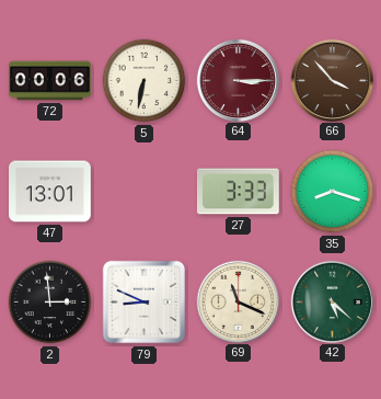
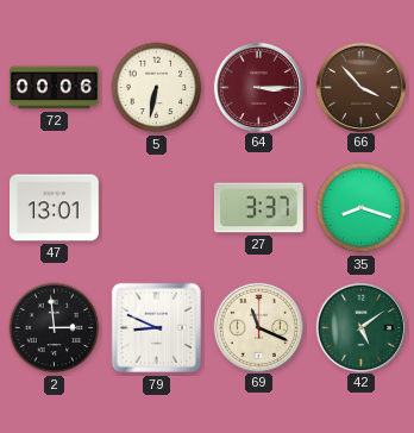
27: 3:33 -> 3:37 (258, 208)
42: 5:22 -> 5:09 (360, 327)
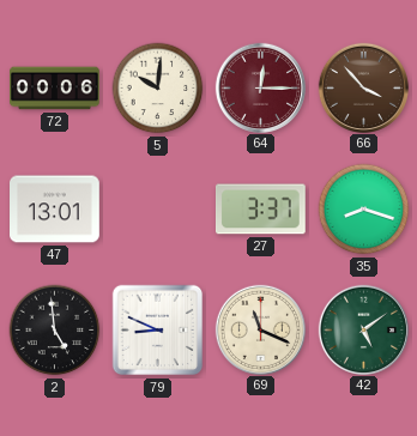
5: 6:32 -> 10:01 (158, 89)
64: 3:15 -> 12:15 (260, 87)
2: 2:59 -> 4:59 (55, 331)
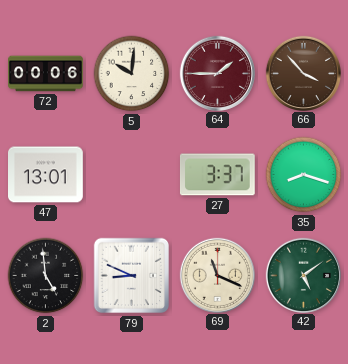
64: 12:15 -> 1:45 (217, 73)
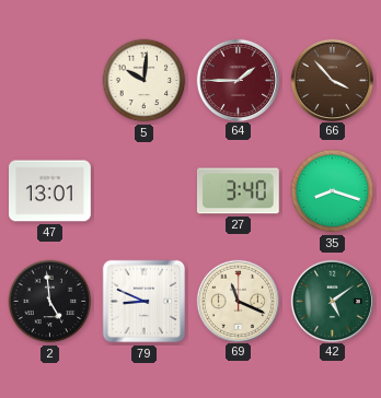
72: 00:06 -> none (46, 74)
27: 3:37 -> 3:40 (238, 191)
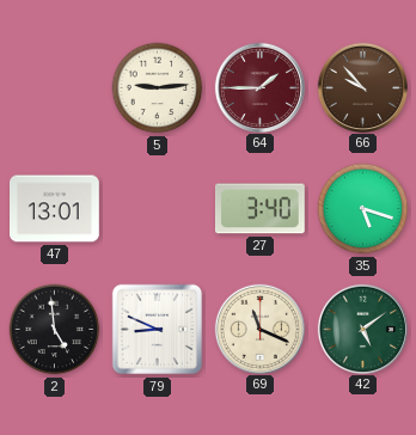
5: 10:01 -> 9:14 (158, 88)
66: 3:53 -> 9:53 (362, 87)
35: 8:18 -> 5:18 (363, 209)
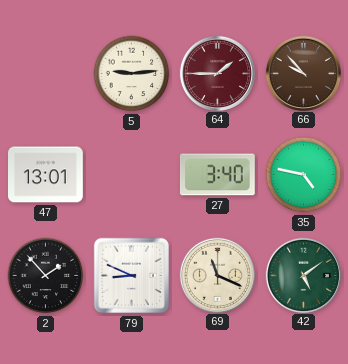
35: 5:18 -> 4:47 (304, 175)
2: 4:59 -> 1:53 (46, 276)
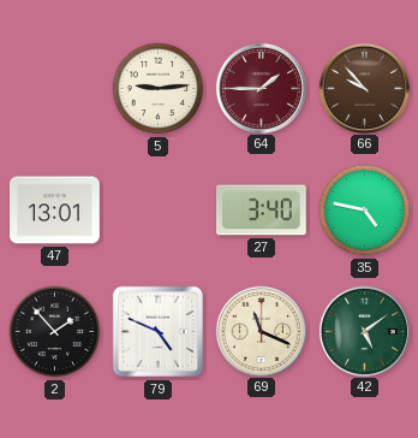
79: 8:49 -> 4:49 (159, 332)
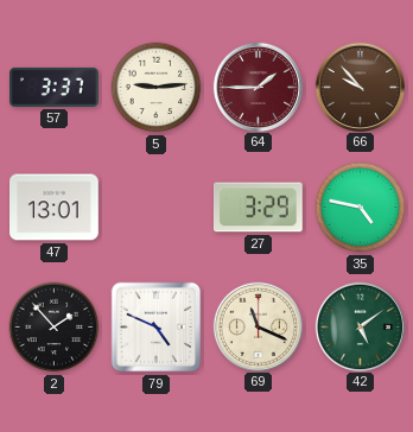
57: none -> 3:37 (55, 87)
27: 3:40 -> 3:29 (258, 208)
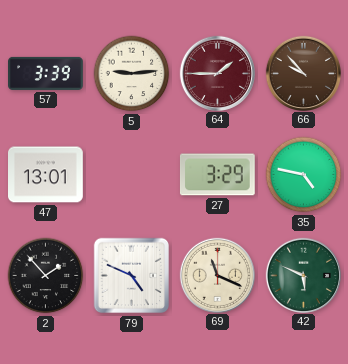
57: 3:37 -> 3:39 (46, 73)
42: 5:09 -> 5:49 (303, 275)
